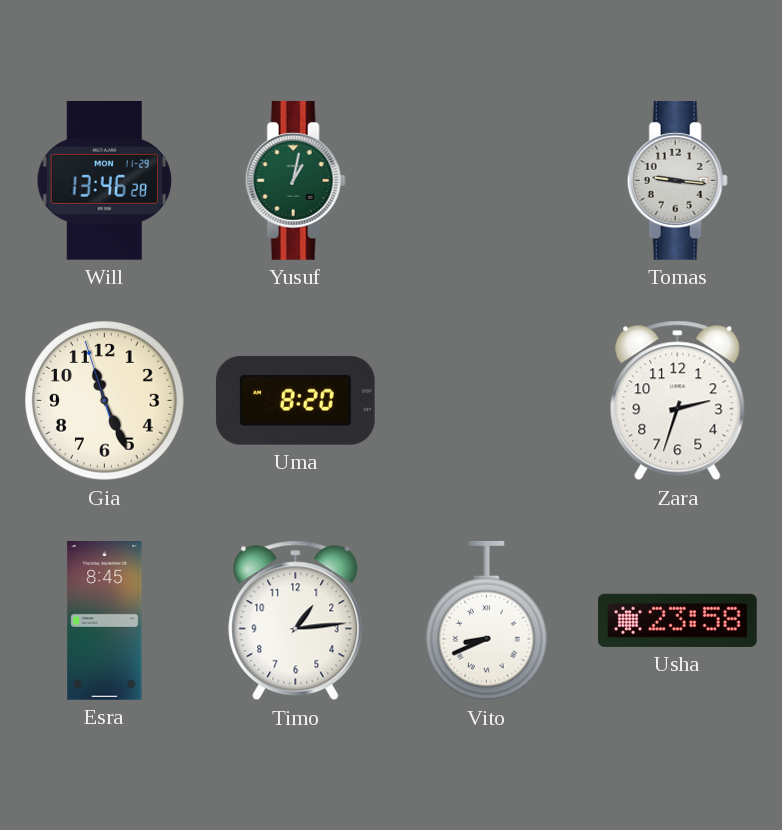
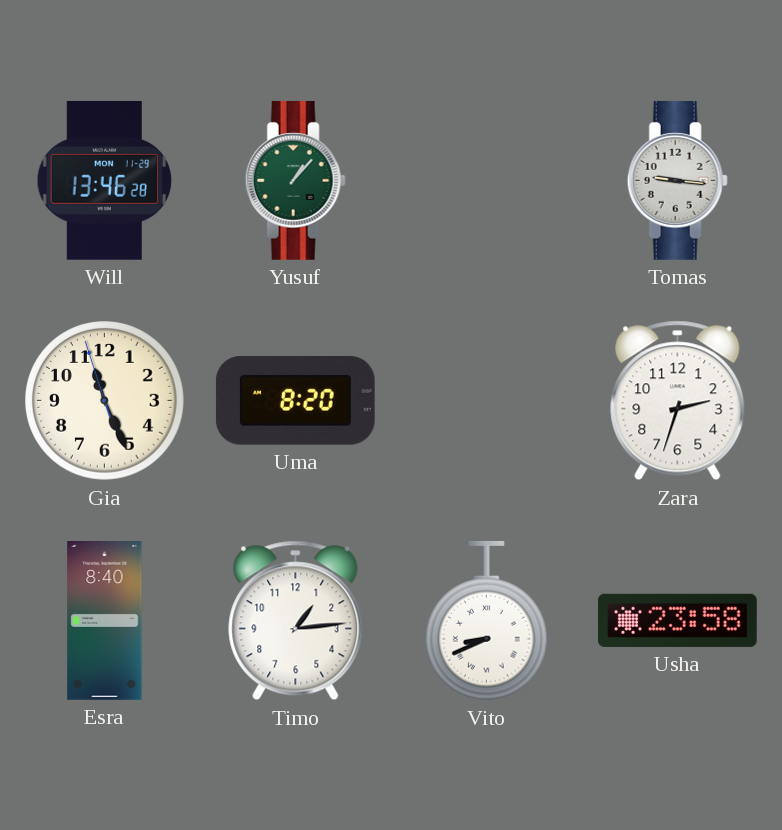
Yusuf: 1:02 -> 1:07 (295, 181)
Esra: 8:45 -> 8:40 (105, 621)
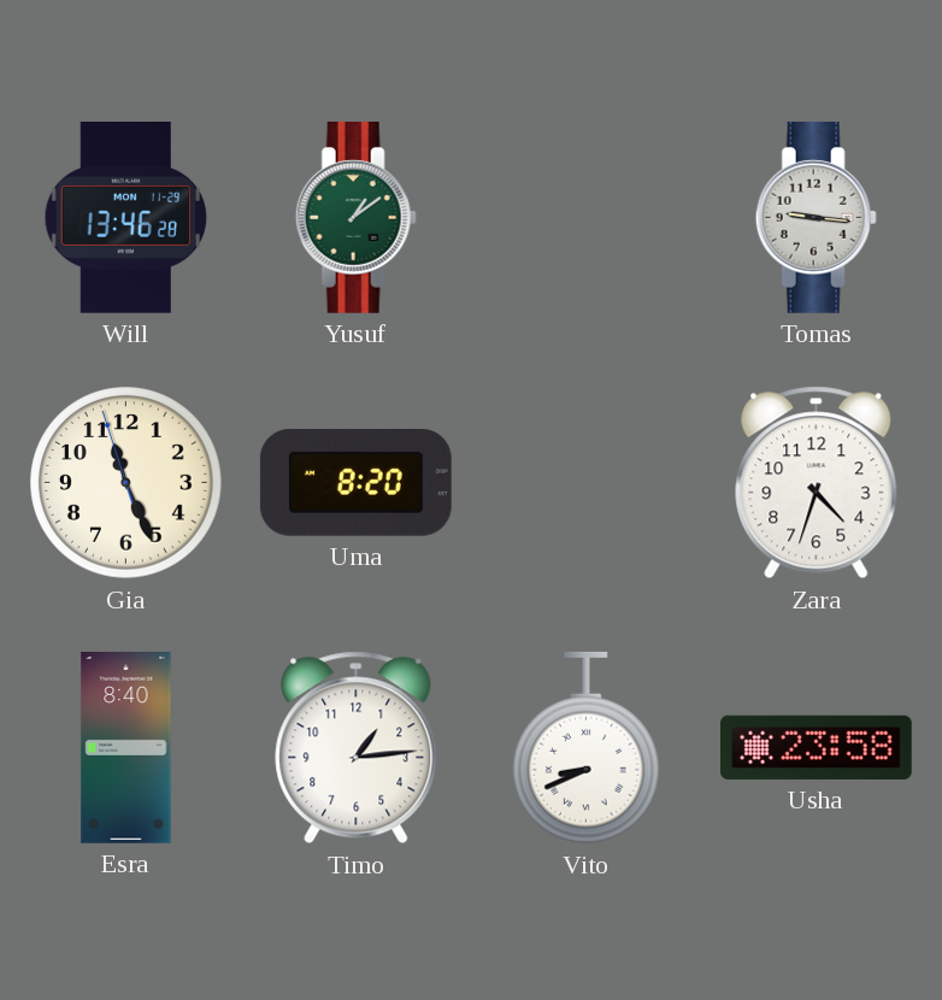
Yusuf: 1:07 -> 1:09 (355, 218)
Zara: 2:33 -> 4:33 (817, 483)
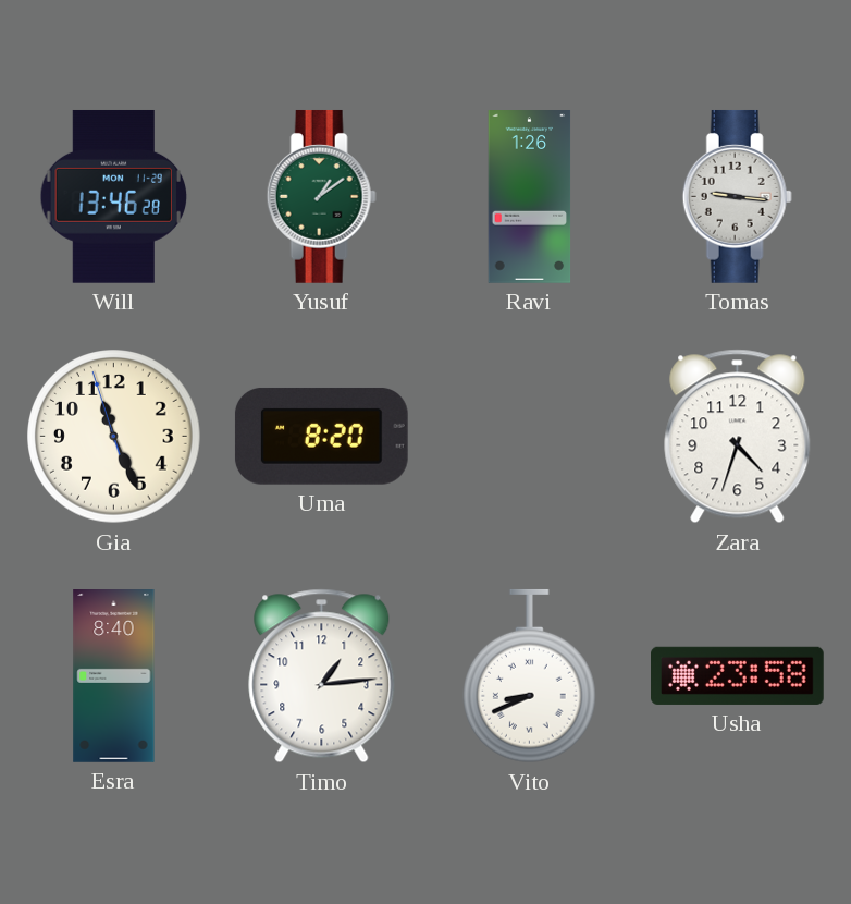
Ravi: none -> 1:26 (530, 197)
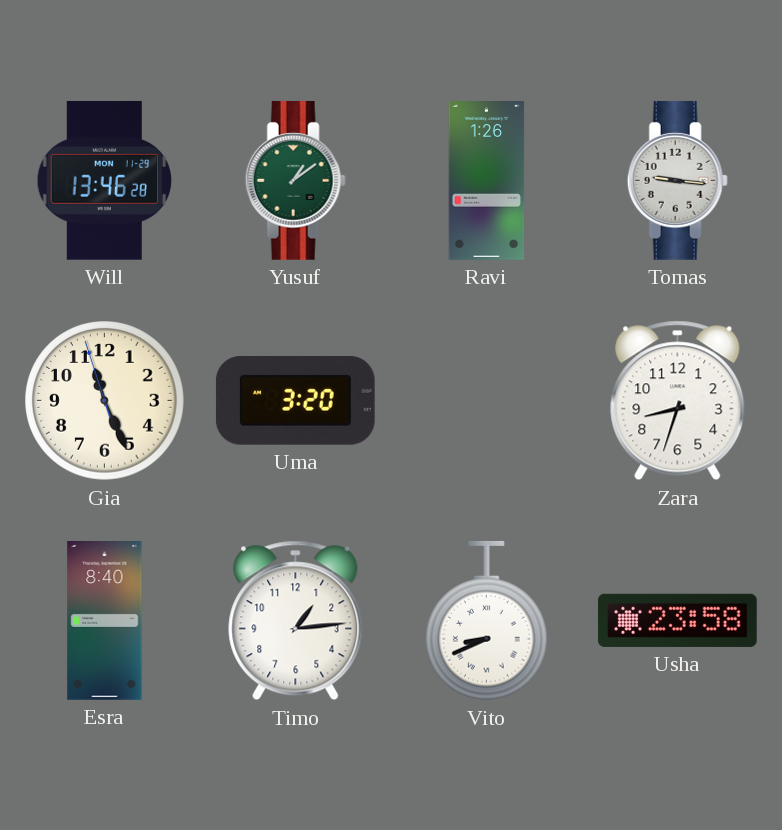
Uma: 8:20 -> 3:20 (295, 400)
Zara: 4:33 -> 8:33 (678, 401)
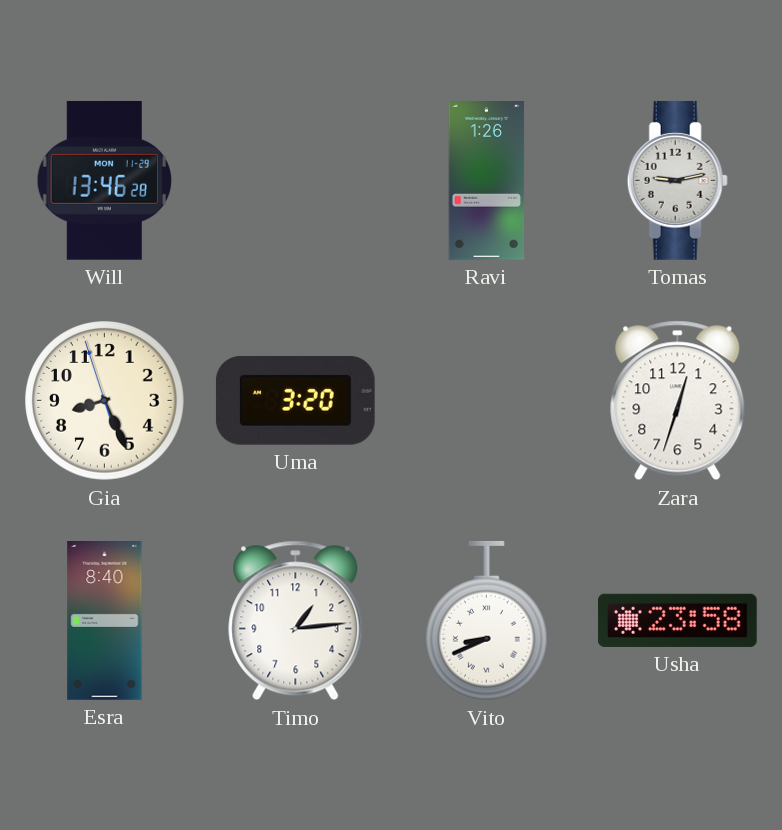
Yusuf: 1:09 -> none (295, 181)
Tomas: 9:16 -> 9:13 (677, 181)
Gia: 11:25 -> 8:25 (105, 401)
Zara: 8:33 -> 12:33 (678, 401)
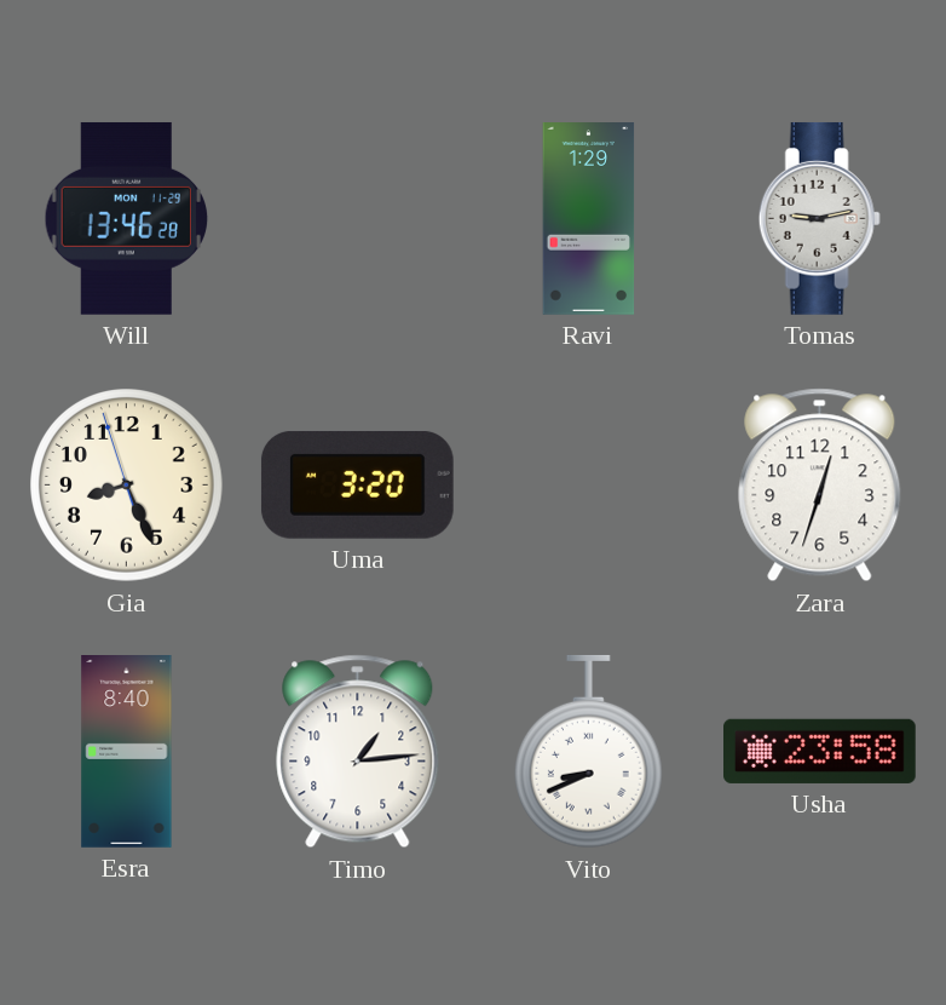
Ravi: 1:26 -> 1:29 (589, 219)
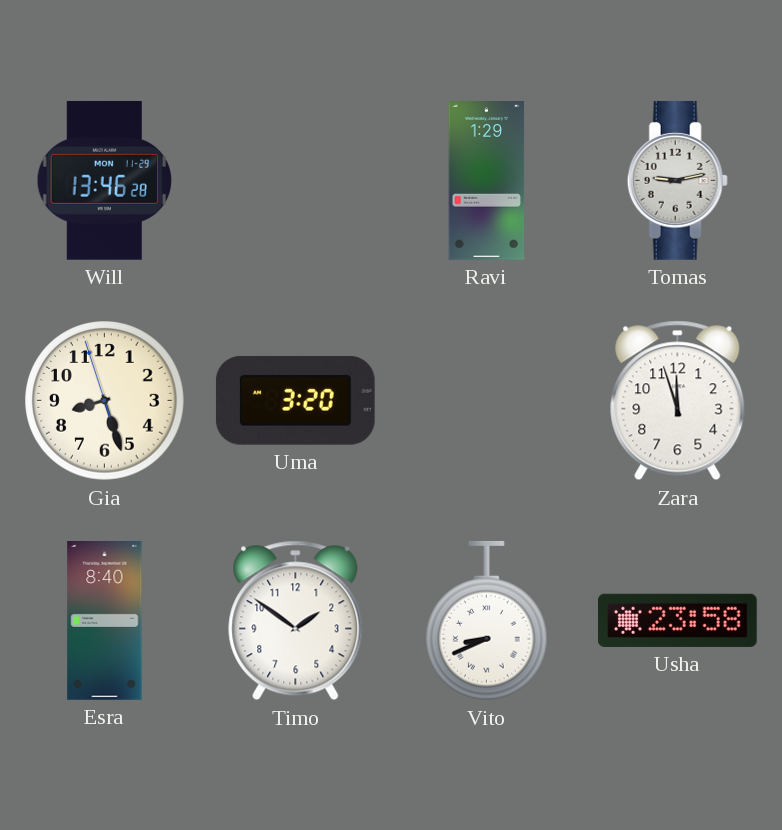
Gia: 8:25 -> 8:26 (105, 401)
Zara: 12:33 -> 11:57 (678, 401)
Timo: 1:14 -> 1:51 (296, 621)
